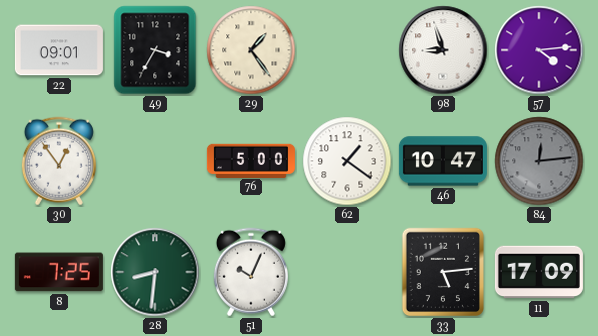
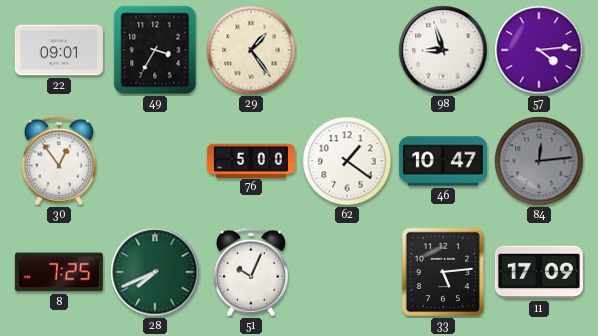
28: 8:31 -> 7:41 (155, 272)
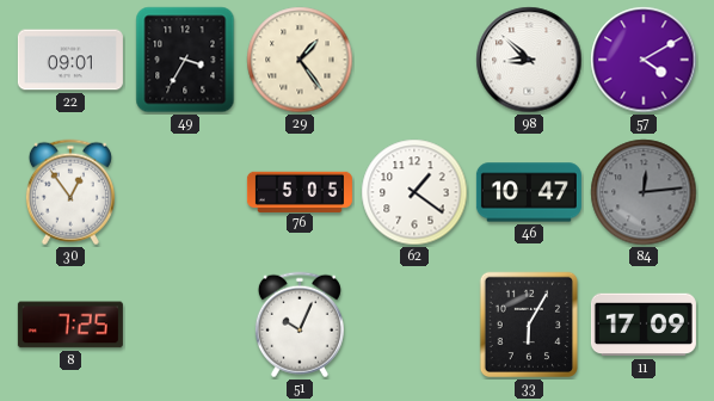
98: 8:57 -> 8:52 (529, 60)
57: 4:14 -> 4:10 (644, 60)
76: 5:00 -> 5:05 (300, 191)
28: 7:41 -> none (155, 272)
33: 5:14 -> 6:05 (528, 325)
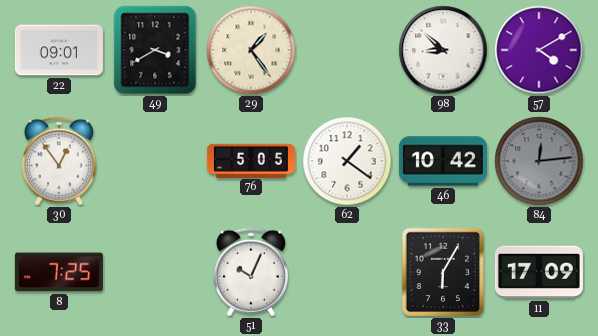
49: 3:35 -> 3:40 (155, 50)
46: 10:47 -> 10:42 (443, 161)
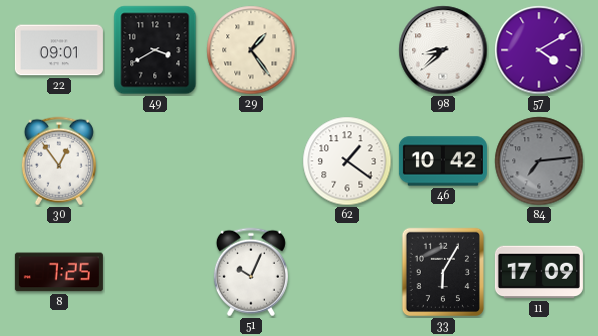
98: 8:52 -> 8:38 (443, 50)
76: 5:05 -> none (251, 160)
84: 12:14 -> 7:14 (539, 161)
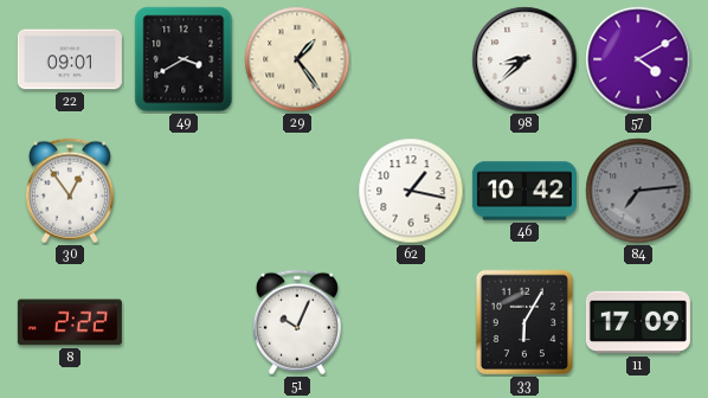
62: 1:21 -> 1:17 (411, 191)
8: 7:25 -> 2:22 (70, 322)
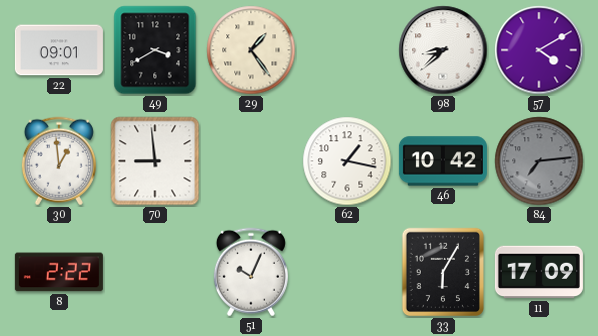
30: 12:54 -> 12:59 (59, 161)
70: none -> 8:59 (155, 161)
